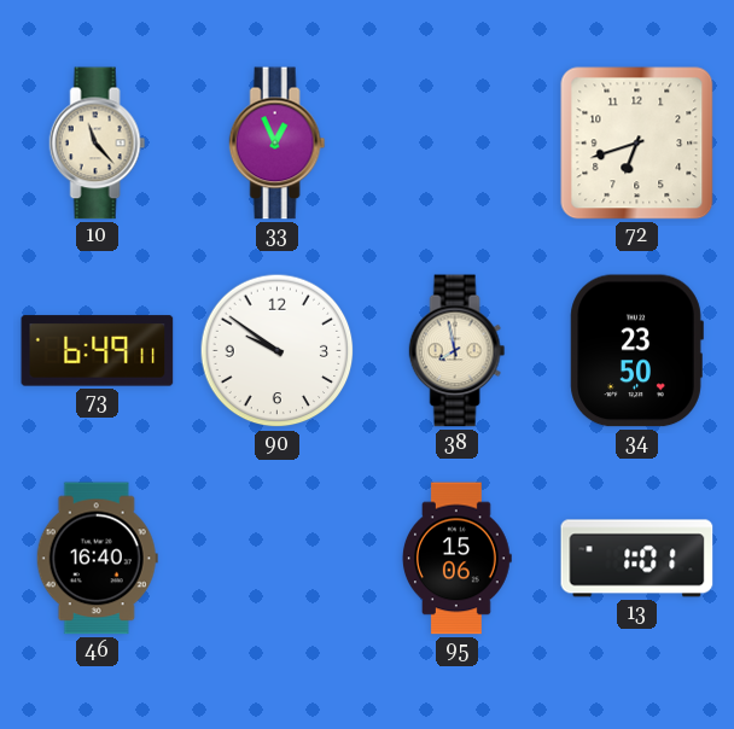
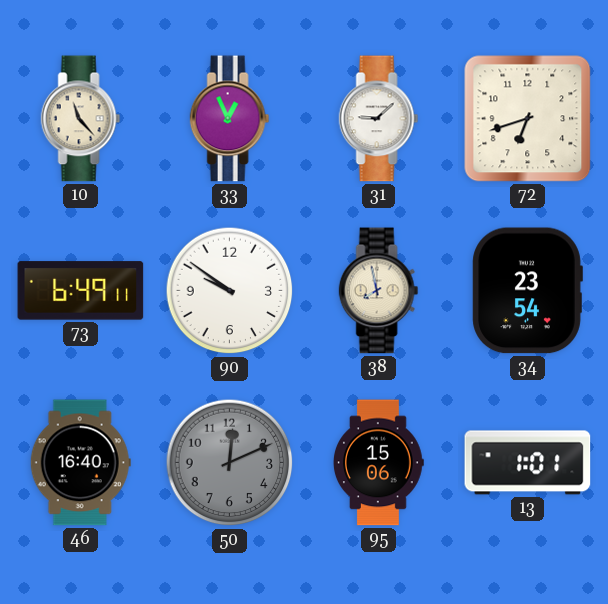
31: none -> 9:08 (379, 119)
34: 23:50 -> 23:54 (527, 291)
50: none -> 12:11 (230, 463)
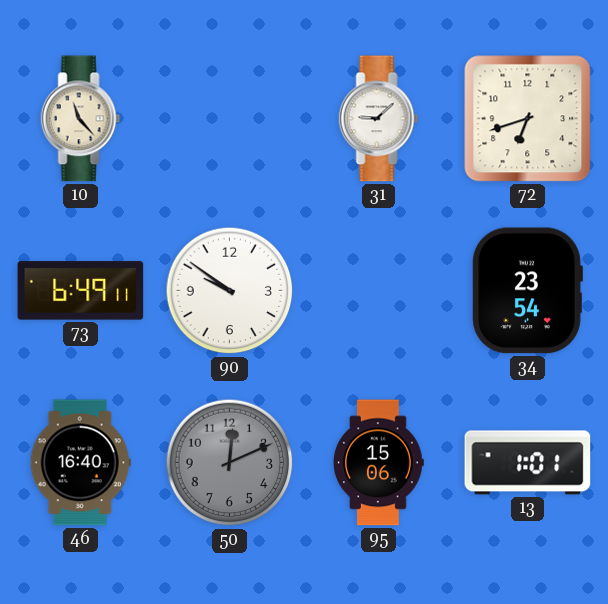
33: 12:56 -> none (230, 119)
38: 7:58 -> none (379, 291)
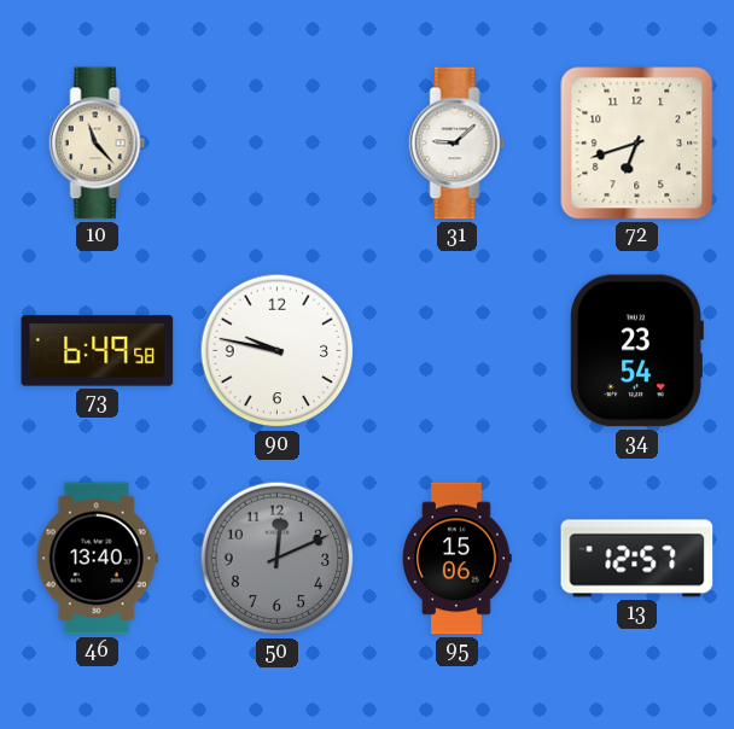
73: 6:49:11 -> 6:49:58 (98, 351)
90: 9:51 -> 9:47 (278, 351)
46: 16:40 -> 13:40 (97, 559)
13: 1:01 -> 12:57 (637, 559)
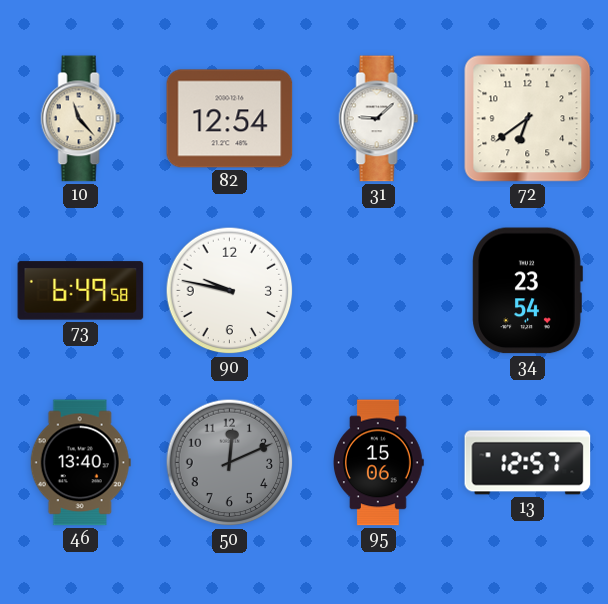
82: none -> 12:54 (230, 119)
72: 6:42 -> 6:39 (528, 119)
